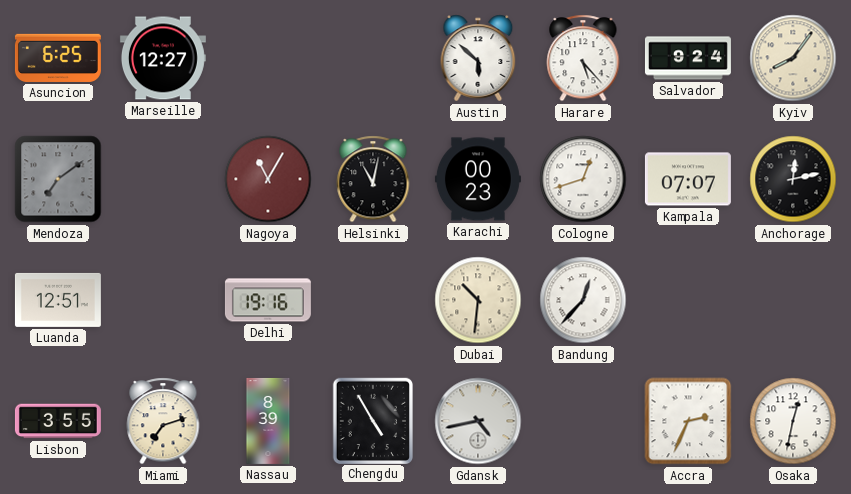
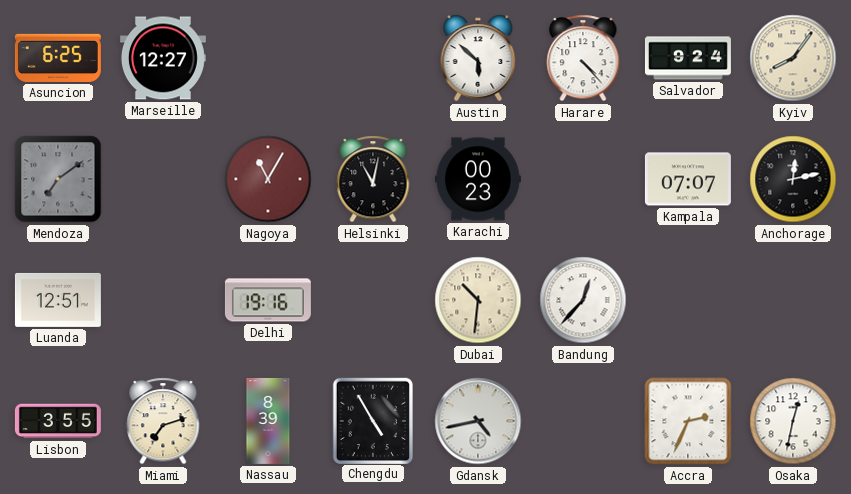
Harare: 5:23 -> 4:23 (583, 58)
Cologne: 12:42 -> none (583, 179)
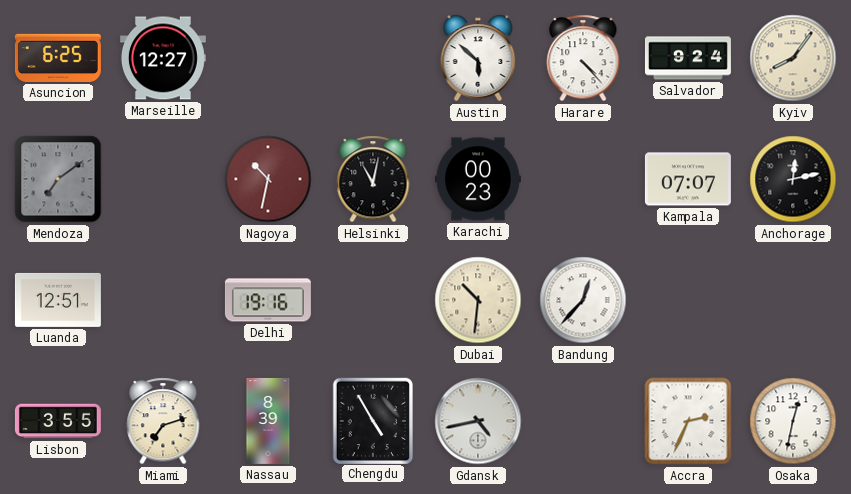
Nagoya: 11:05 -> 10:32 (268, 179)
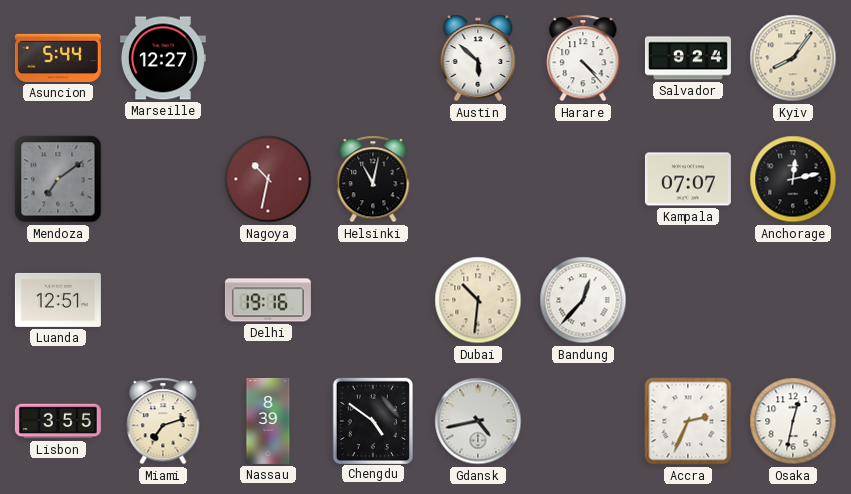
Asuncion: 6:25 -> 5:44 (58, 58)
Karachi: 00:23 -> none (478, 179)
Chengdu: 4:55 -> 4:51 (372, 420)
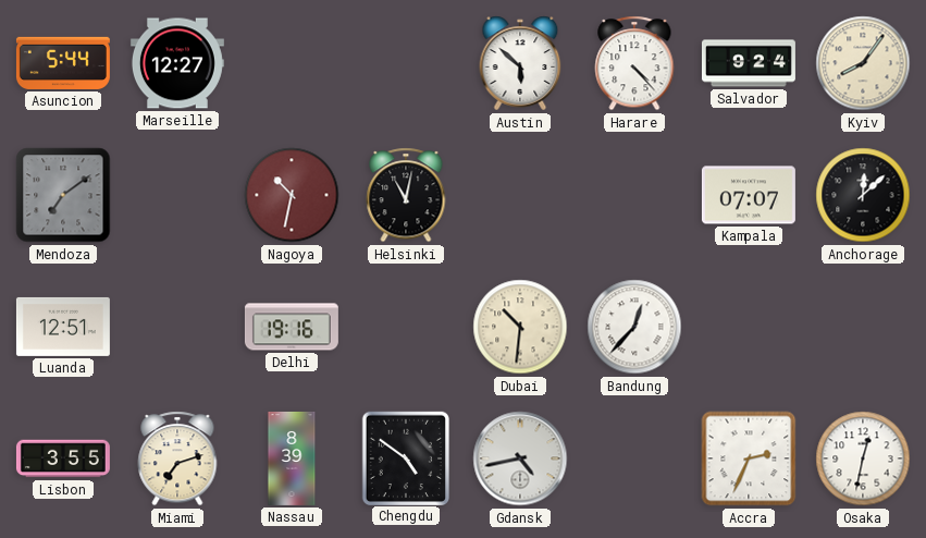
Anchorage: 12:13 -> 12:08 (863, 195)
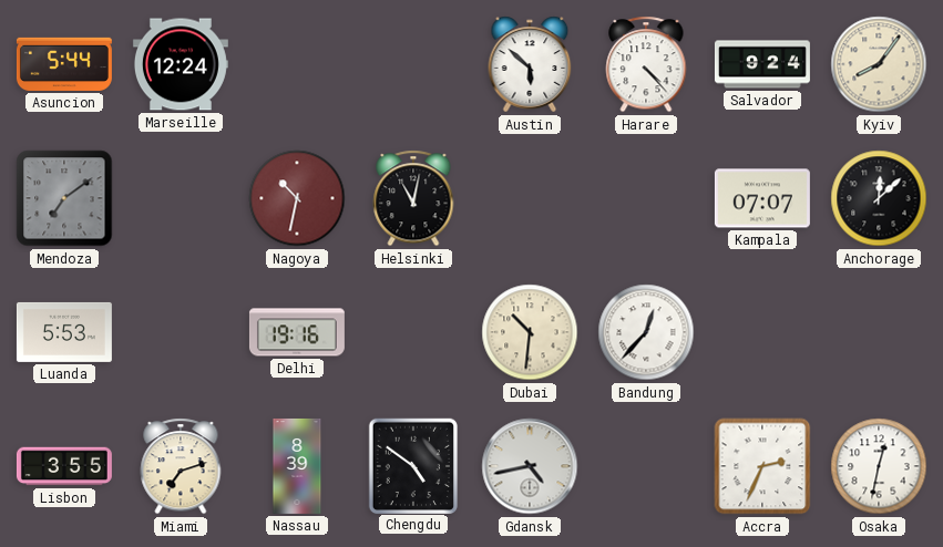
Marseille: 12:27 -> 12:24 (181, 64)
Luanda: 12:51 -> 5:53 (64, 332)
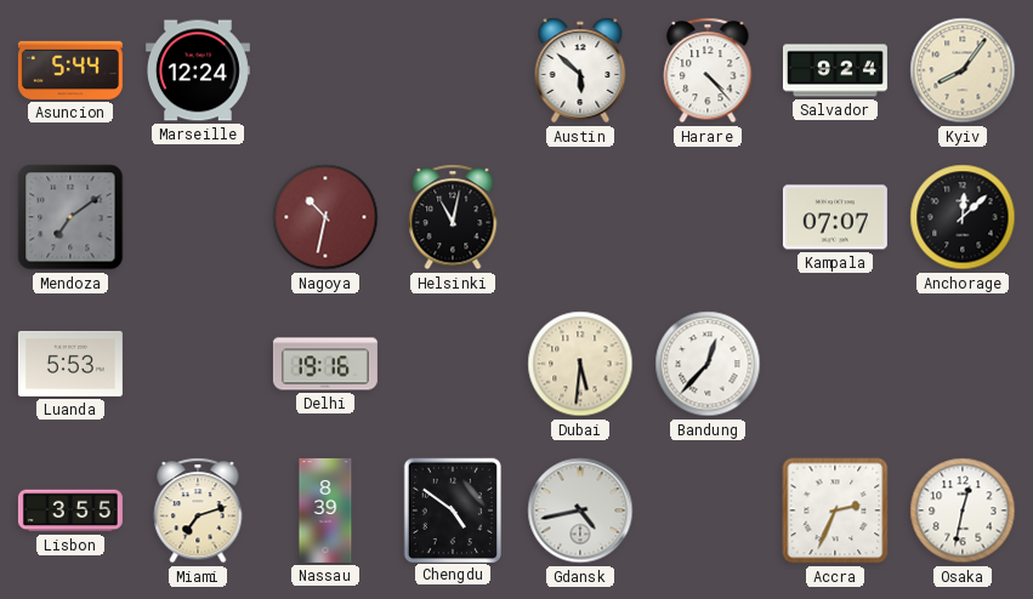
Dubai: 10:31 -> 5:31 (580, 364)
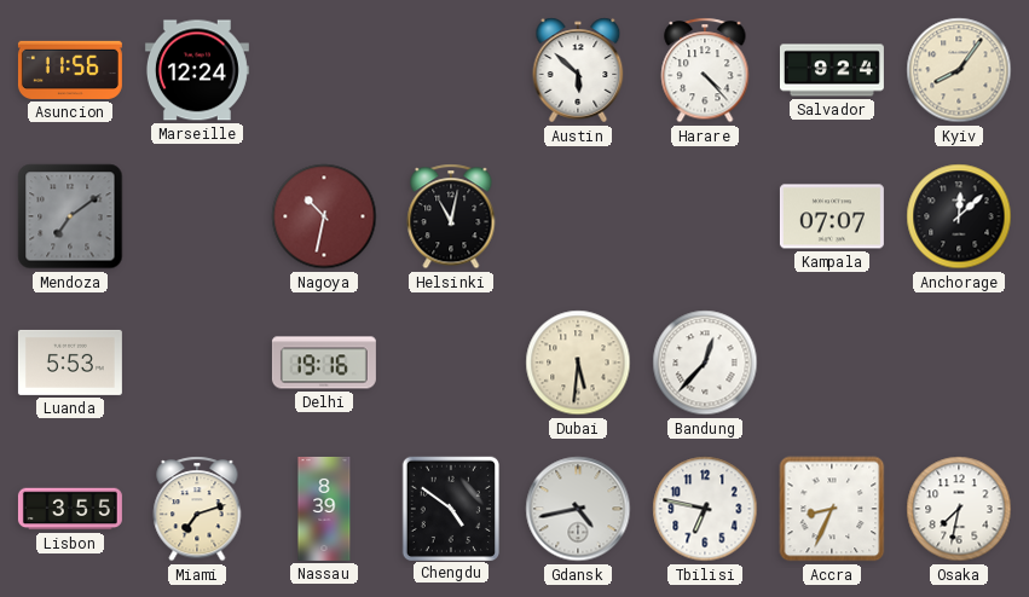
Asuncion: 5:44 -> 11:56 (70, 70)
Tbilisi: none -> 6:47 (705, 509)
Accra: 2:34 -> 8:34 (832, 509)
Osaka: 12:32 -> 7:32 (959, 509)
